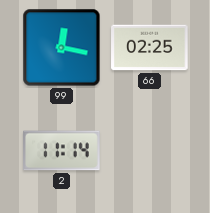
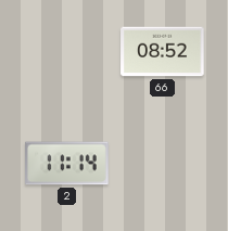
99: 12:17 -> none (62, 48)
66: 02:25 -> 08:52 (163, 52)
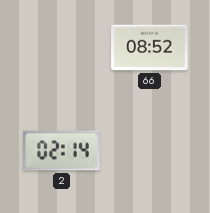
2: 11:14 -> 02:14 (62, 151)
